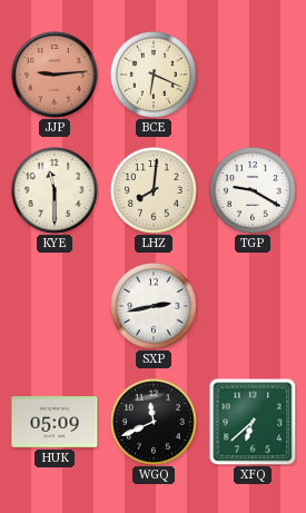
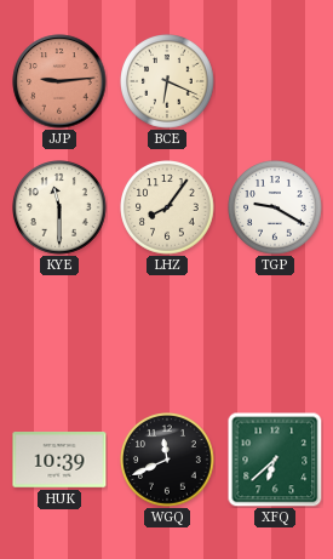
LHZ: 8:01 -> 8:06 (167, 207)
SXP: 2:43 -> none (154, 306)
HUK: 05:09 -> 10:39 (59, 460)
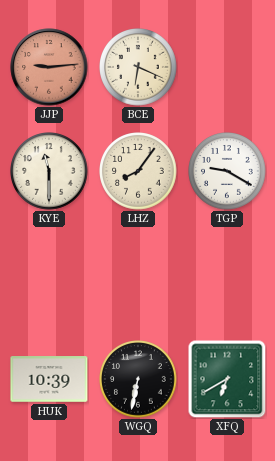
WGQ: 11:41 -> 6:32 (138, 379)
XFQ: 6:38 -> 6:40 (227, 379)
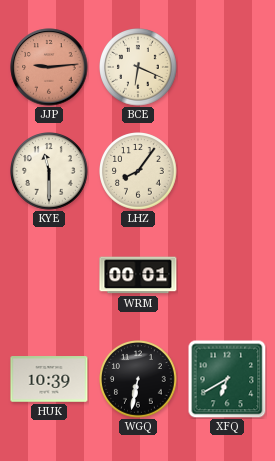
TGP: 9:20 -> none (227, 171)
WRM: none -> 00:01 (138, 275)
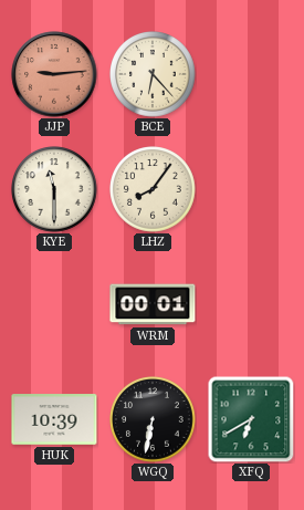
BCE: 6:19 -> 6:23 (153, 74)
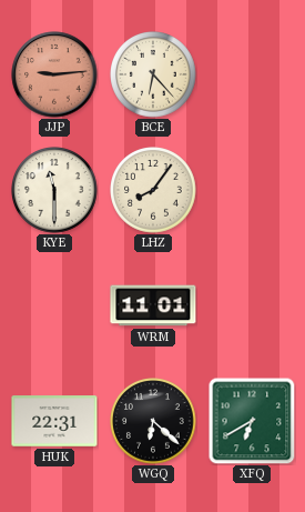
WRM: 00:01 -> 11:01 (153, 305)
HUK: 10:39 -> 22:31 (54, 421)
WGQ: 6:32 -> 6:22 (153, 421)
